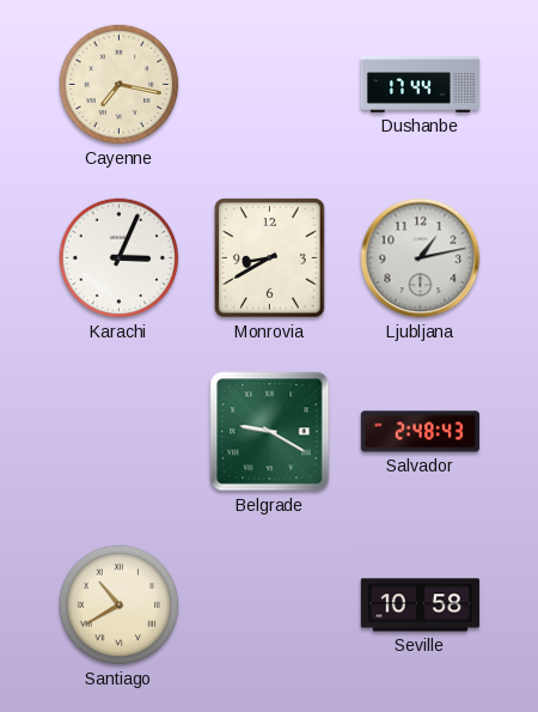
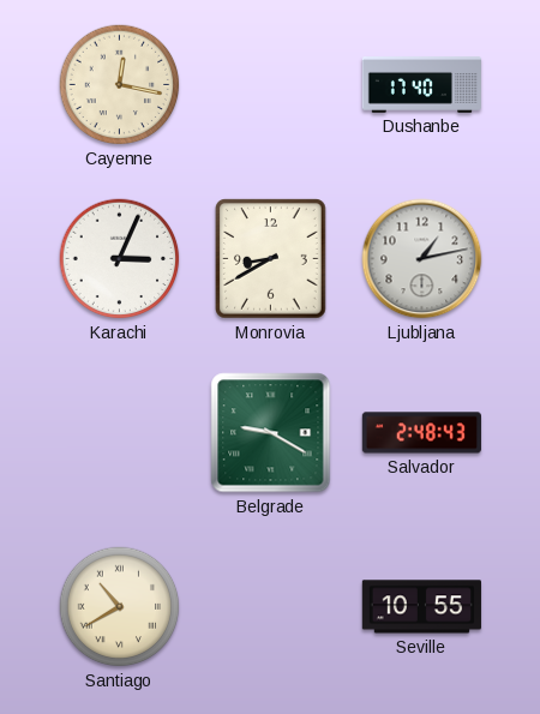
Cayenne: 7:17 -> 12:17 (120, 85)
Dushanbe: 17:44 -> 17:40 (421, 85)
Seville: 10:58 -> 10:55 (421, 607)
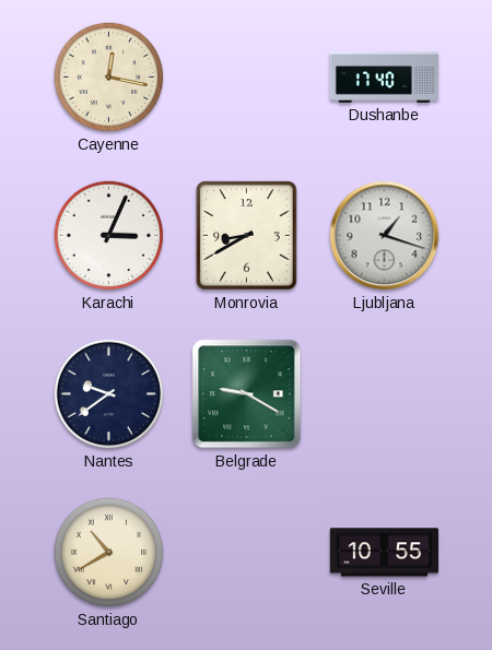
Ljubljana: 1:13 -> 1:18 (385, 236)
Nantes: none -> 9:39 (109, 394)
Salvador: 2:48 -> none (421, 433)
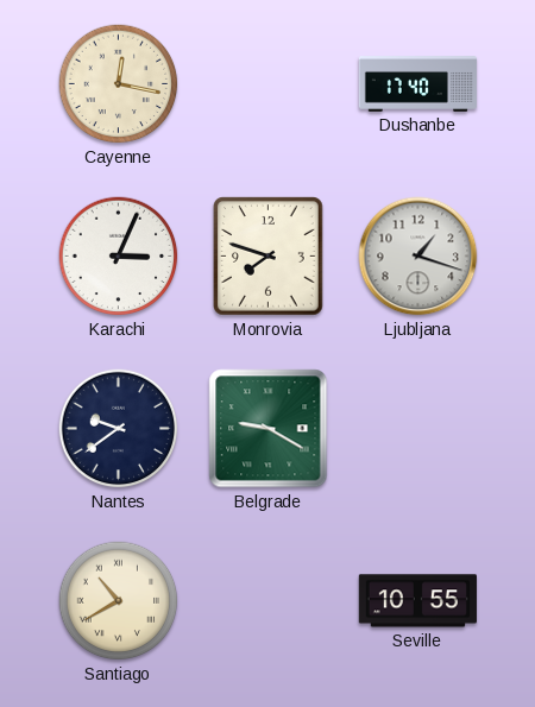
Monrovia: 8:40 -> 7:48 (269, 257)
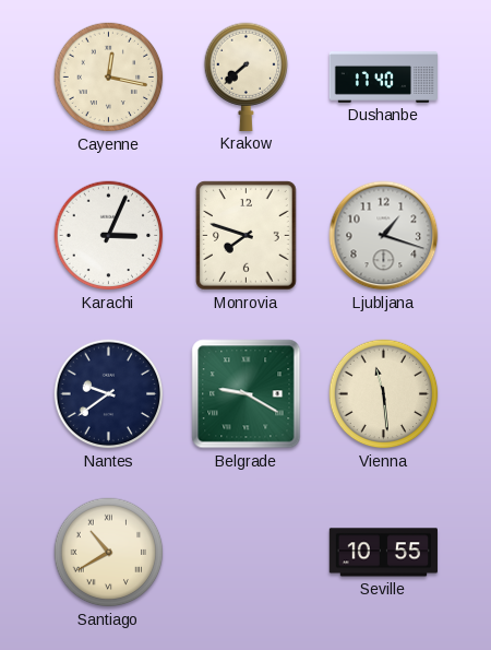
Krakow: none -> 7:38 (247, 76)
Vienna: none -> 11:29 (384, 394)
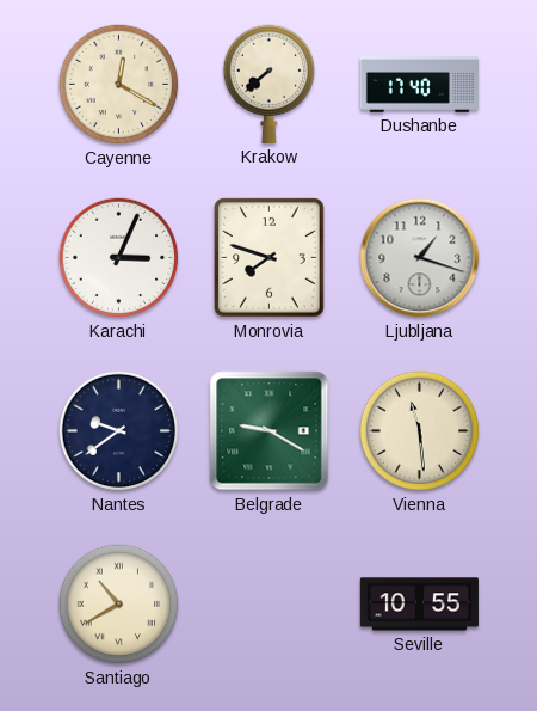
Cayenne: 12:17 -> 12:20 (119, 85)
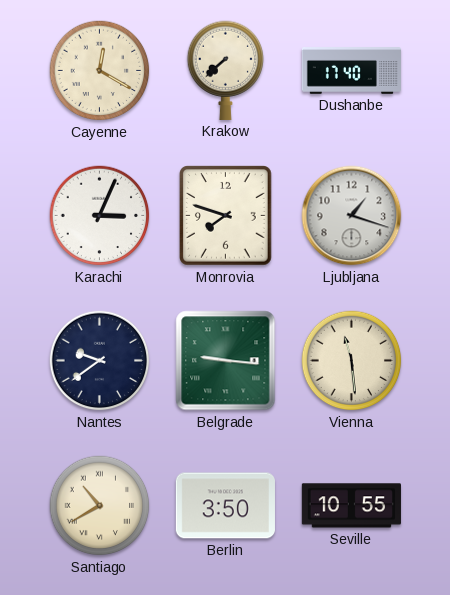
Belgrade: 9:20 -> 9:16 (226, 361)
Berlin: none -> 3:50 (225, 506)
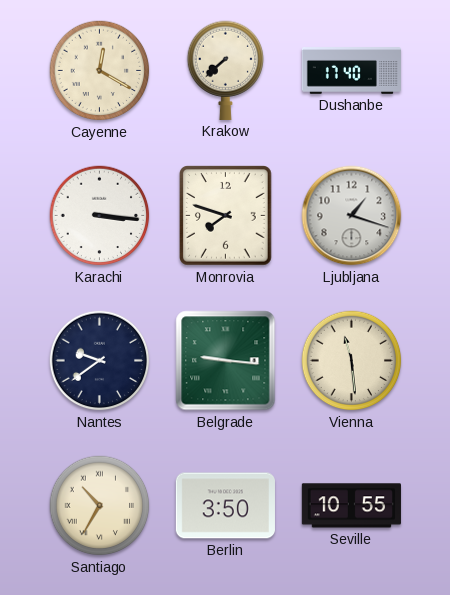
Karachi: 3:04 -> 3:16 (100, 216)
Santiago: 10:40 -> 10:35 (100, 506)
